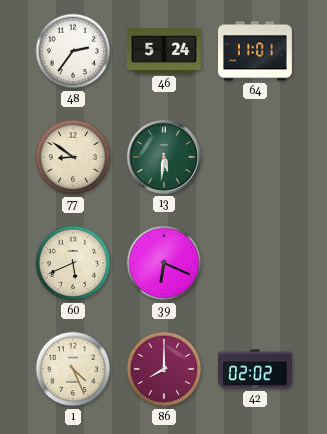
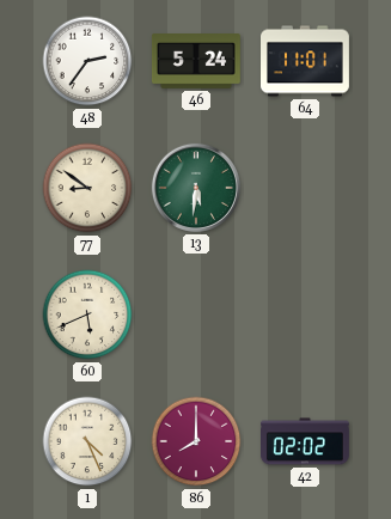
39: 6:19 -> none (164, 263)
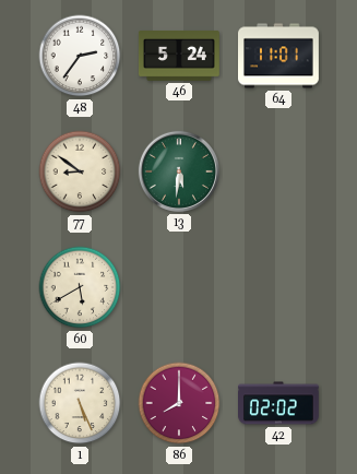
60: 5:41 -> 5:40 (80, 287)
1: 4:26 -> 5:26 (80, 403)
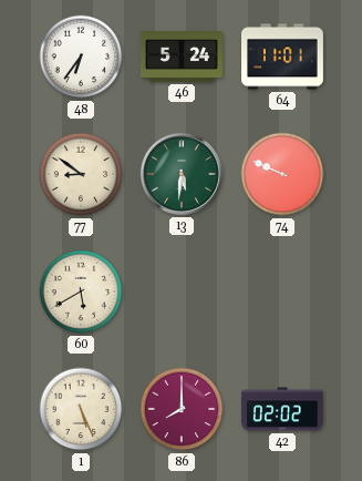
48: 2:36 -> 6:36 (81, 57)
74: none -> 9:49 (282, 174)
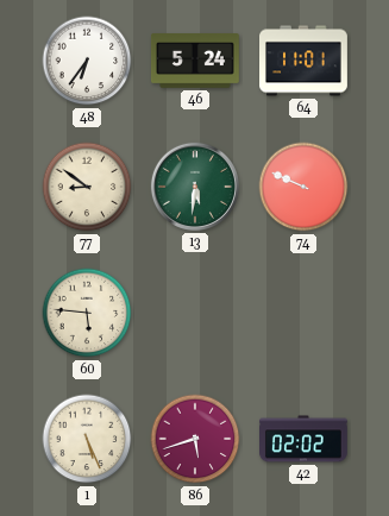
60: 5:40 -> 5:46 (87, 313)
86: 8:00 -> 5:42 (195, 439)
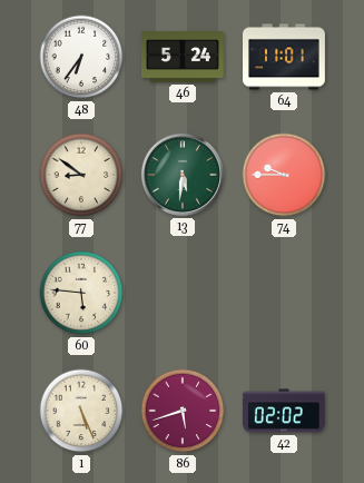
74: 9:49 -> 9:45 (284, 175)
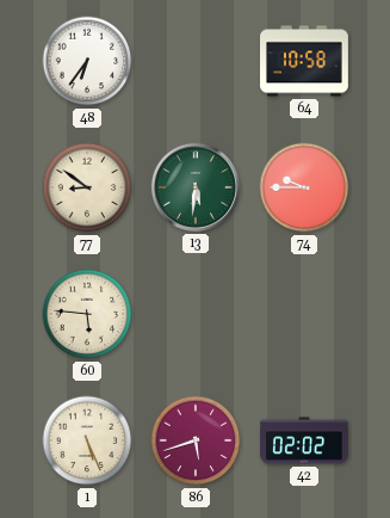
46: 5:24 -> none (183, 58)
64: 11:01 -> 10:58 (305, 61)
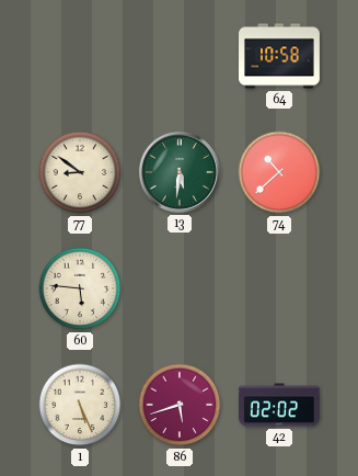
48: 6:36 -> none (87, 61)
74: 9:45 -> 10:38 (279, 172)
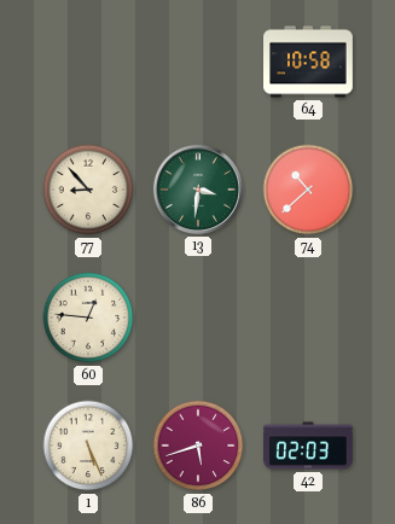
77: 8:51 -> 8:53 (88, 190)
13: 5:31 -> 3:31 (198, 190)
60: 5:46 -> 12:46 (88, 318)
42: 02:02 -> 02:03 (309, 446)
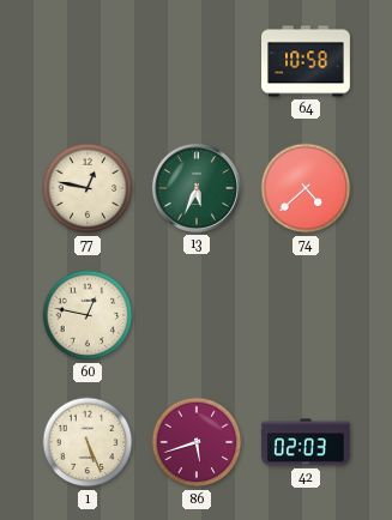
77: 8:53 -> 12:47 (88, 188)
13: 3:31 -> 5:34 (197, 188)
74: 10:38 -> 4:38 (306, 188)
60: 12:46 -> 12:47 (88, 315)
